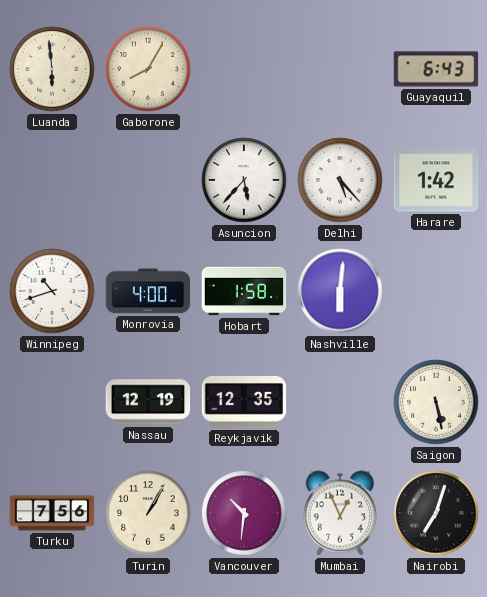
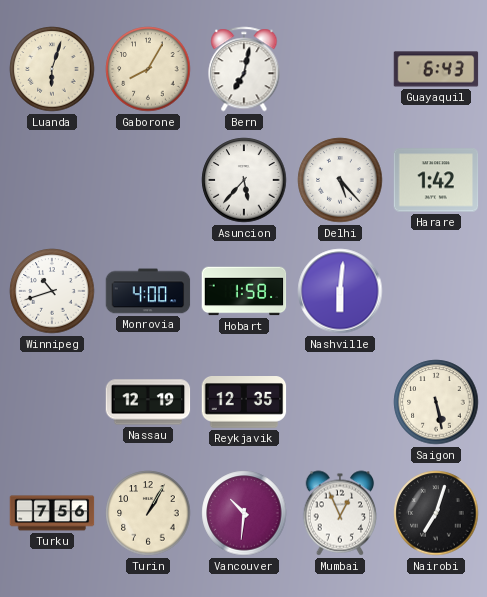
Luanda: 5:59 -> 6:03 (52, 69)
Bern: none -> 7:02 (244, 69)
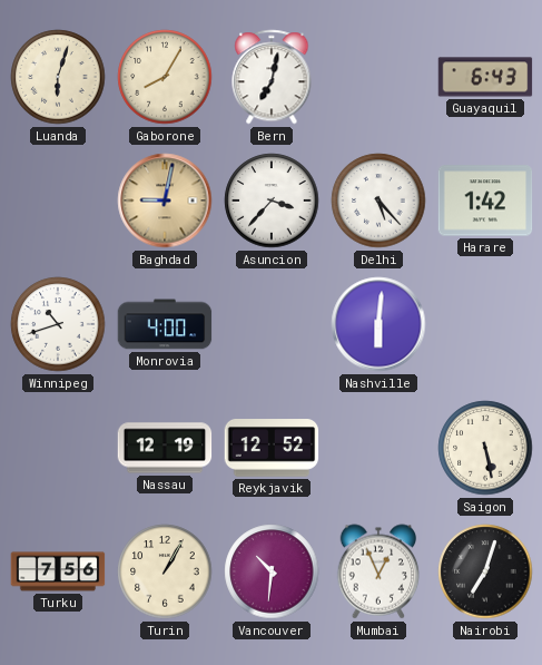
Baghdad: none -> 9:02 (165, 201)
Asuncion: 5:37 -> 3:37 (272, 201)
Hobart: 1:58 -> none (244, 291)
Reykjavik: 12:35 -> 12:52 (272, 448)
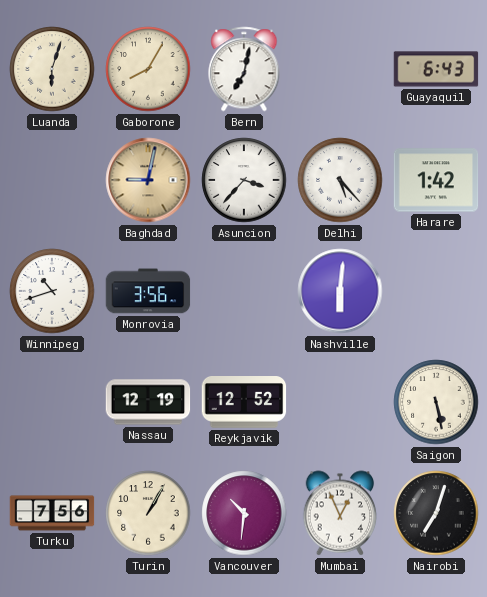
Monrovia: 4:00 -> 3:56 (148, 291)
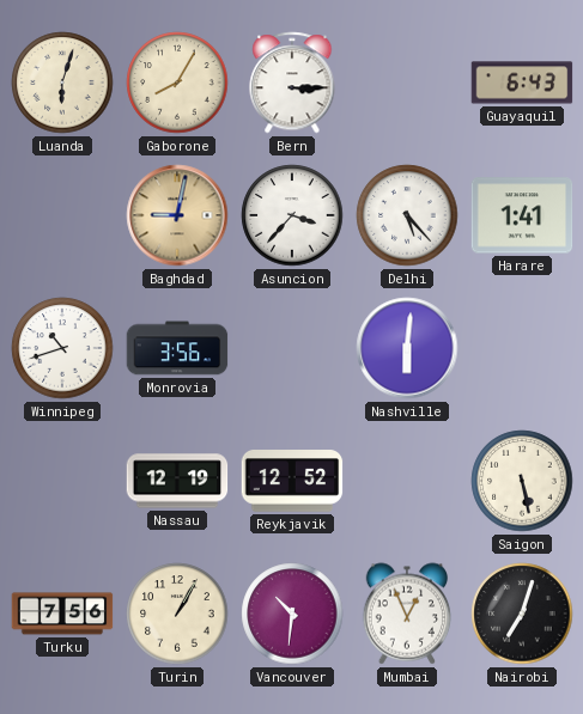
Bern: 7:02 -> 3:15 (292, 83)
Harare: 1:42 -> 1:41 (522, 215)
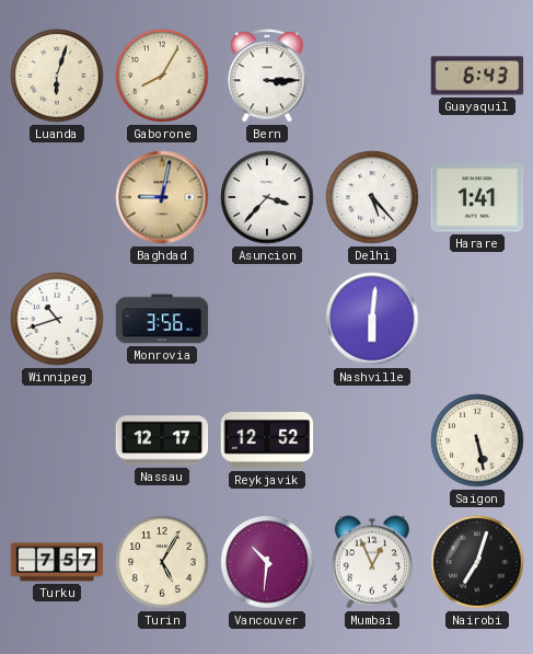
Nassau: 12:19 -> 12:17 (162, 440)
Turku: 7:56 -> 7:57 (57, 562)
Turin: 1:05 -> 5:05 (162, 562)
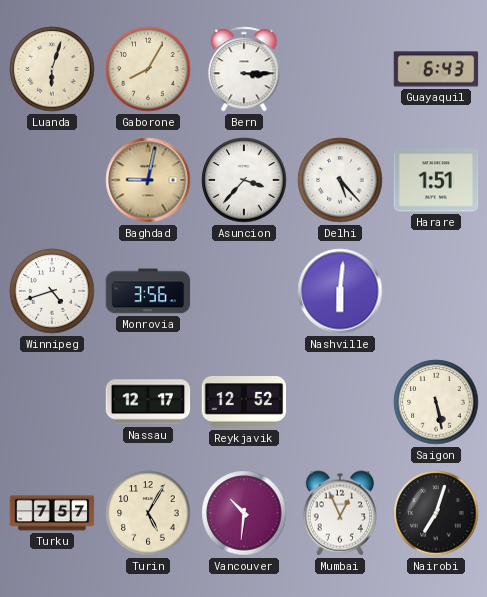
Harare: 1:41 -> 1:51 (436, 180)
Winnipeg: 10:42 -> 4:42 (52, 291)
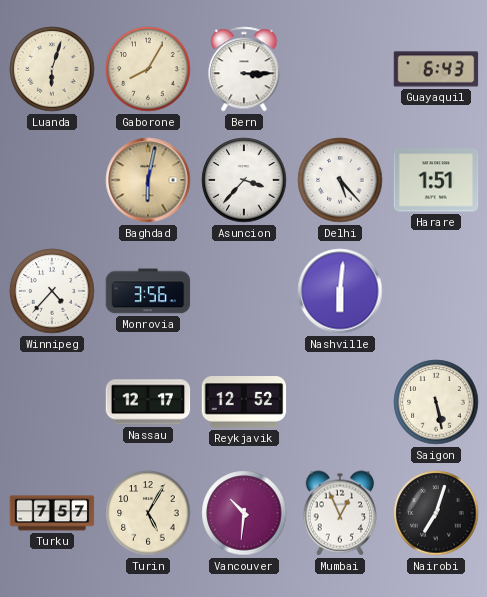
Baghdad: 9:02 -> 6:02 (148, 180)
Winnipeg: 4:42 -> 4:37 (52, 291)
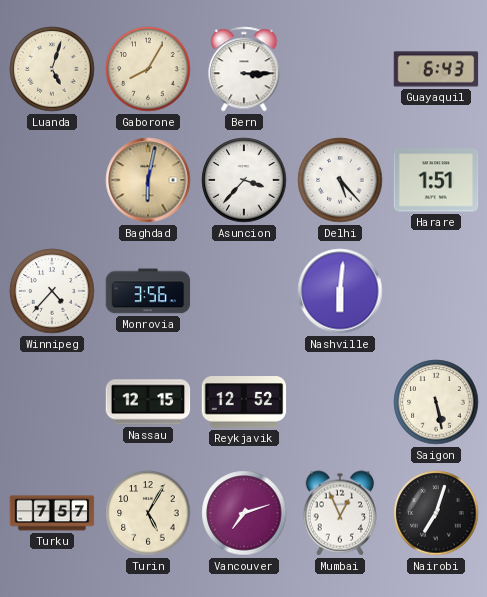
Luanda: 6:03 -> 5:03 (52, 69)
Nassau: 12:17 -> 12:15 (148, 402)
Vancouver: 10:31 -> 7:12 (244, 513)
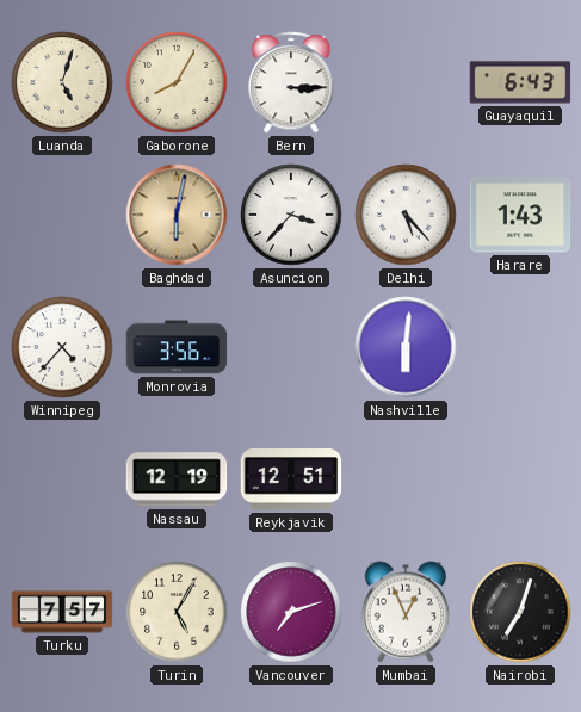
Harare: 1:51 -> 1:43 (520, 215)
Nassau: 12:15 -> 12:19 (177, 479)
Reykjavik: 12:52 -> 12:51 (291, 479)
Saigon: 5:28 -> none (436, 402)
